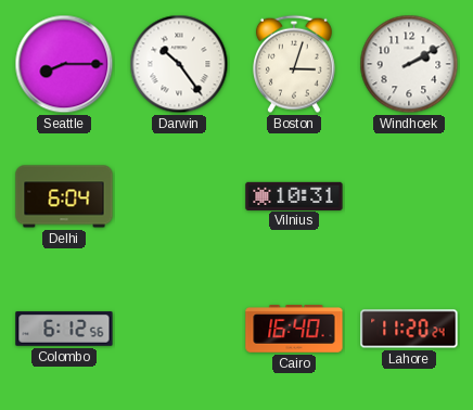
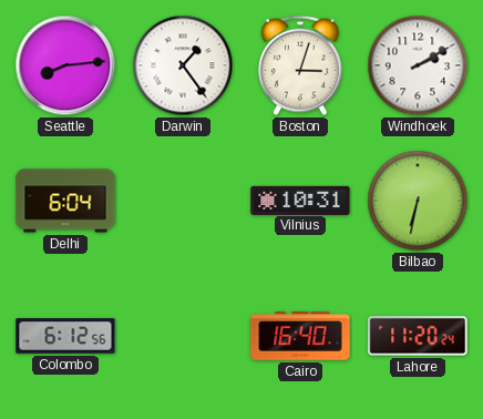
Seattle: 8:15 -> 8:14 (65, 65)
Darwin: 10:24 -> 1:24 (183, 65)
Bilbao: none -> 6:32 (418, 201)
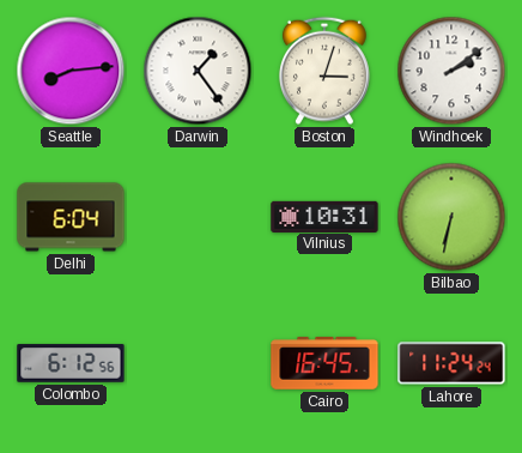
Windhoek: 2:10 -> 2:09 (451, 71)
Cairo: 16:40 -> 16:45 (324, 363)
Lahore: 11:20 -> 11:24 (451, 363)
